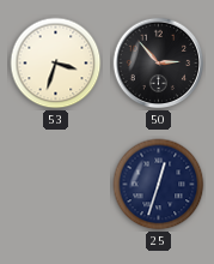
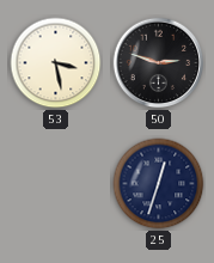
53: 3:33 -> 3:28 (56, 63)
50: 2:53 -> 2:48 (159, 63)
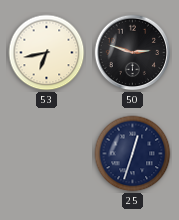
53: 3:28 -> 6:43 (47, 53)
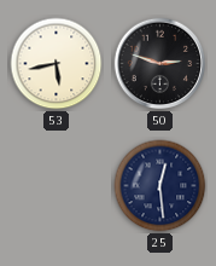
53: 6:43 -> 5:43 (57, 64)
25: 12:33 -> 12:29 (160, 186)
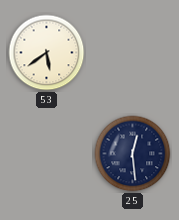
53: 5:43 -> 5:39 (47, 53)
50: 2:48 -> none (160, 64)
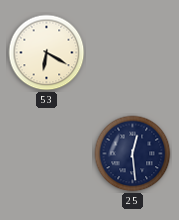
53: 5:39 -> 6:20 (47, 53)
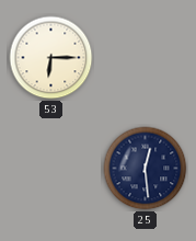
53: 6:20 -> 6:15 (51, 58)
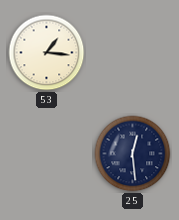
53: 6:15 -> 1:16 (47, 53)
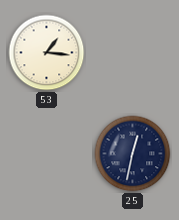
25: 12:29 -> 12:32 (133, 154)
